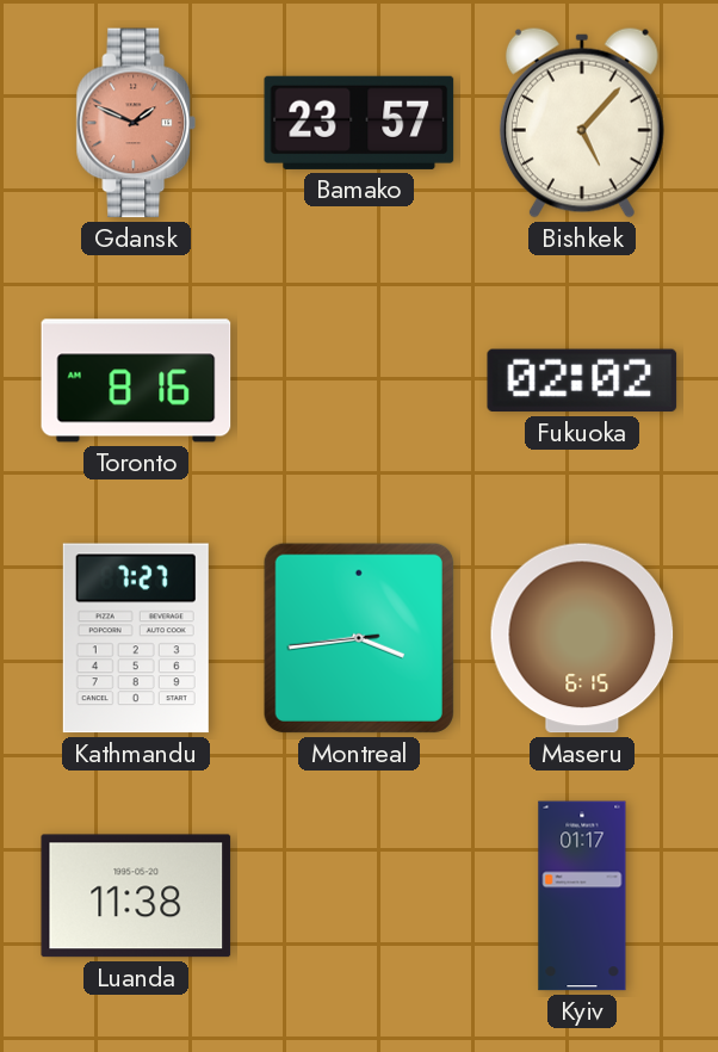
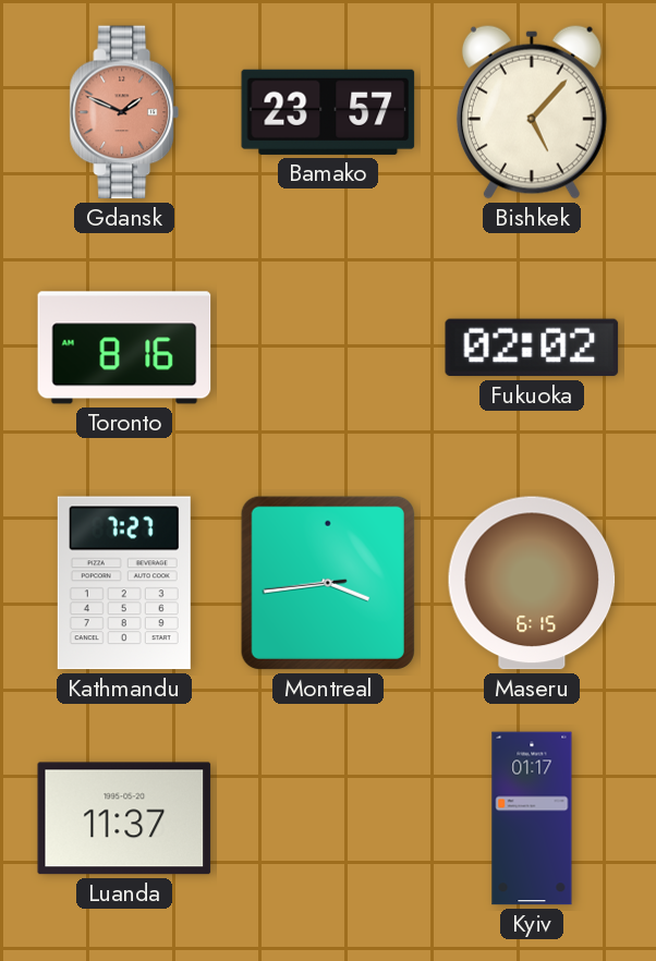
Luanda: 11:38 -> 11:37 (124, 818)
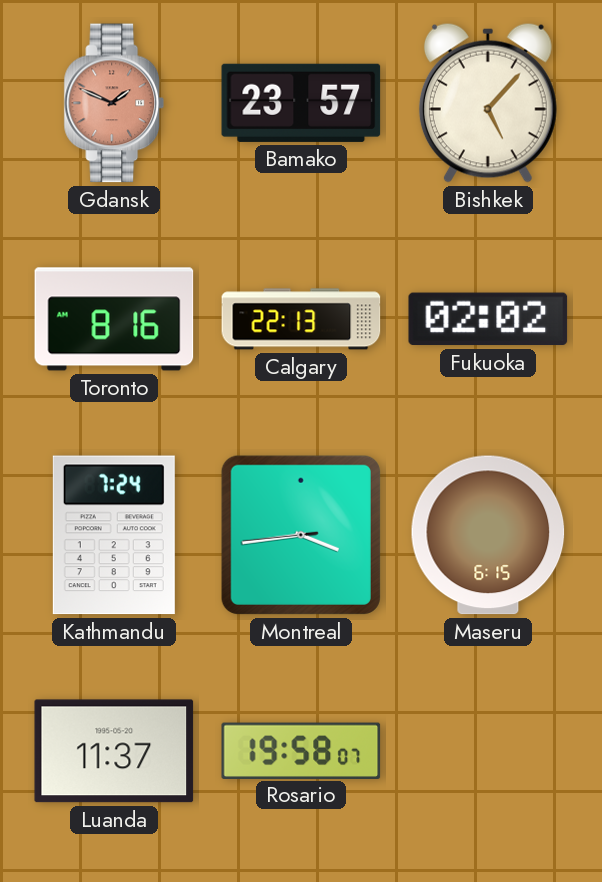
Calgary: none -> 22:13 (301, 319)
Kathmandu: 7:27 -> 7:24 (114, 535)
Rosario: none -> 19:58 (301, 750)
Kyiv: 01:17 -> none (532, 818)
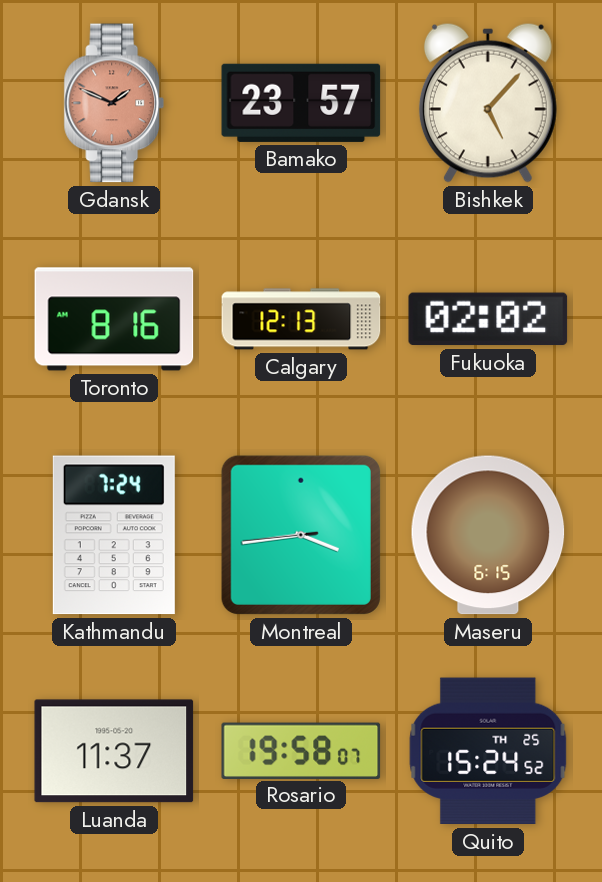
Calgary: 22:13 -> 12:13 (301, 319)
Quito: none -> 15:24 (488, 751)
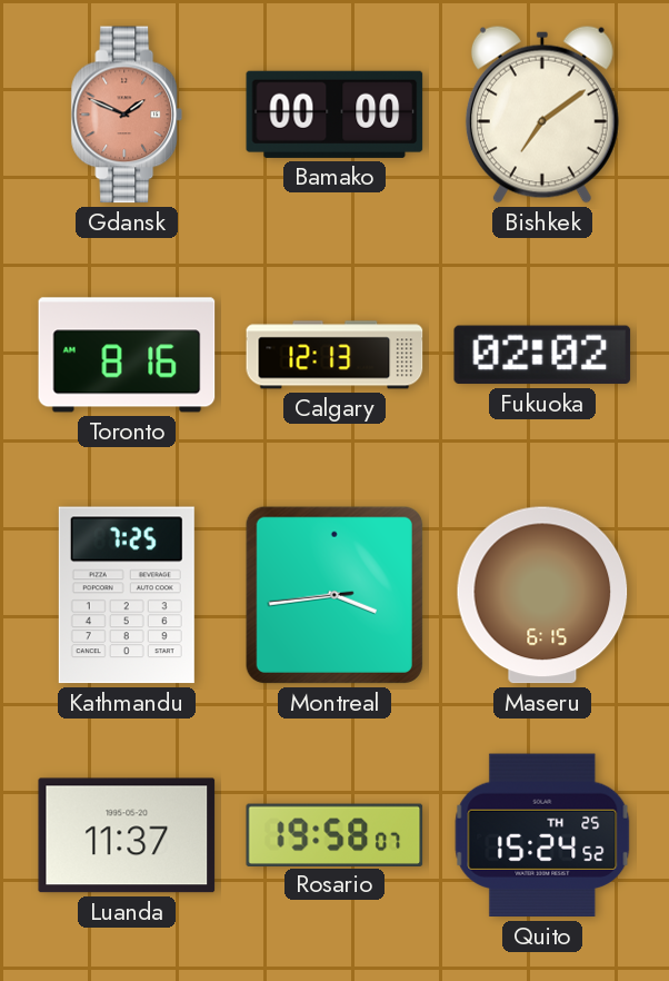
Bamako: 23:57 -> 00:00 (334, 115)
Bishkek: 5:07 -> 7:09 (542, 115)
Kathmandu: 7:24 -> 7:25 (127, 595)
